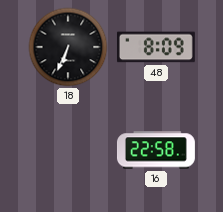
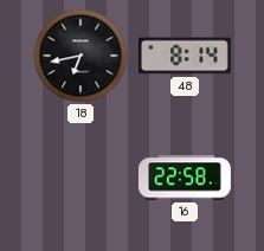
18: 6:34 -> 6:43 (81, 56)
48: 8:09 -> 8:14 (185, 56)
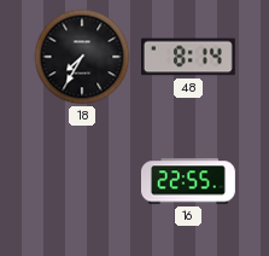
18: 6:43 -> 7:35 (82, 57)
16: 22:58 -> 22:55 (188, 181)
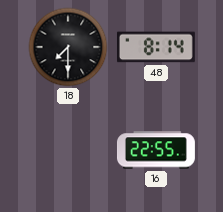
18: 7:35 -> 7:30 (68, 47)
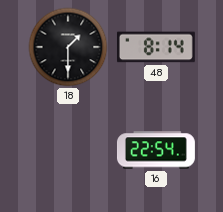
18: 7:30 -> 1:30 (68, 47)
16: 22:55 -> 22:54 (156, 150)
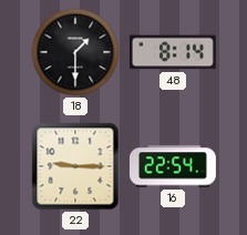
22: none -> 9:15 (75, 166)
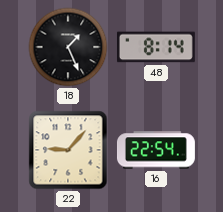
18: 1:30 -> 1:26 (68, 47)
22: 9:15 -> 9:07 (68, 150)
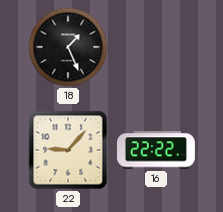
48: 8:14 -> none (156, 47)
16: 22:54 -> 22:22 (156, 150)
